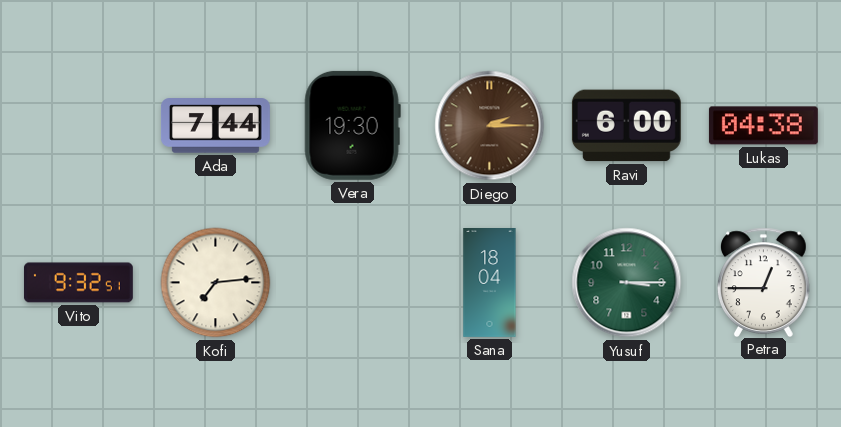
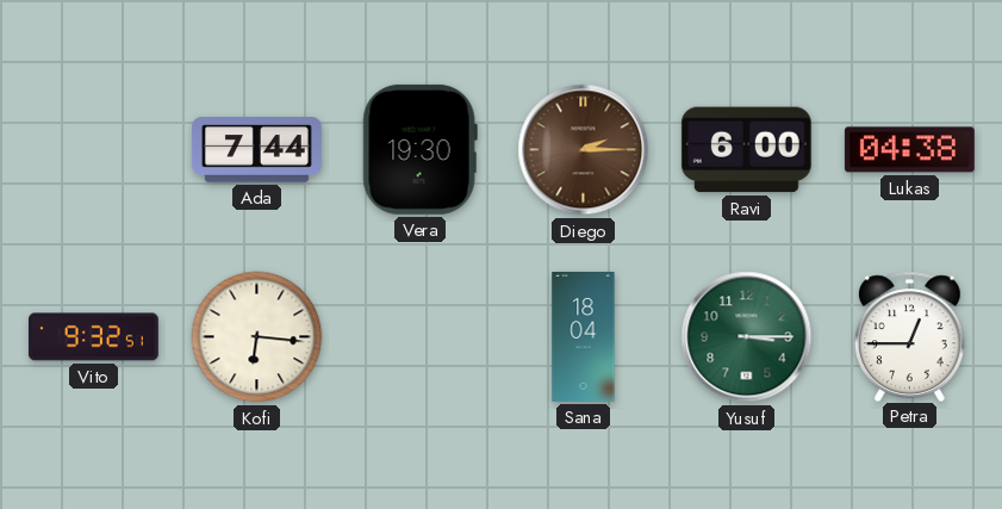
Kofi: 7:14 -> 6:16 (257, 337)
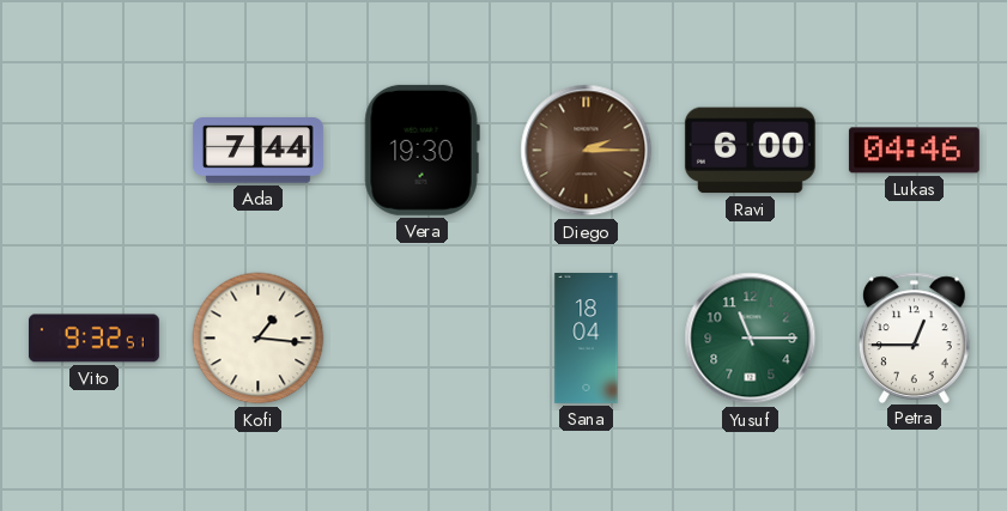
Lukas: 04:38 -> 04:46 (914, 151)
Kofi: 6:16 -> 1:16 (259, 339)
Yusuf: 3:15 -> 11:15 (751, 339)
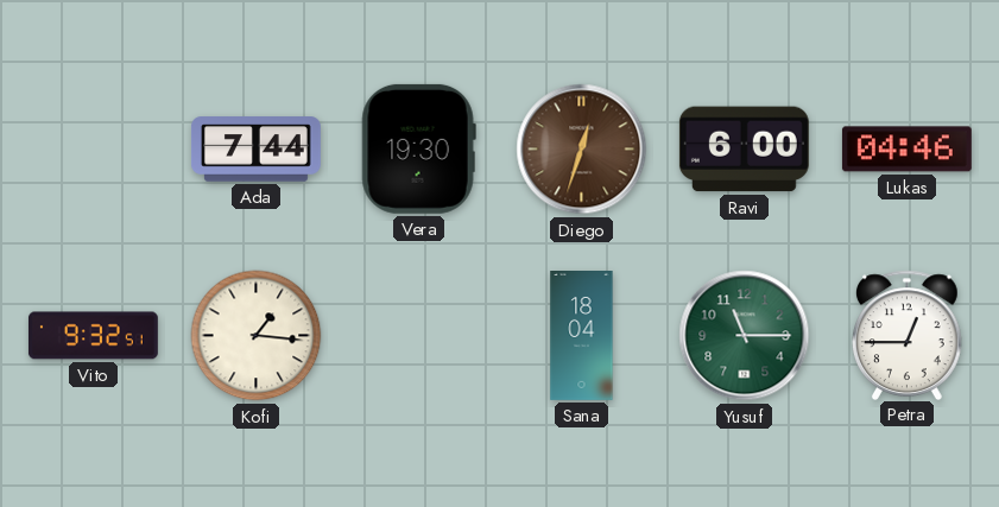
Diego: 2:15 -> 12:33 (582, 150)
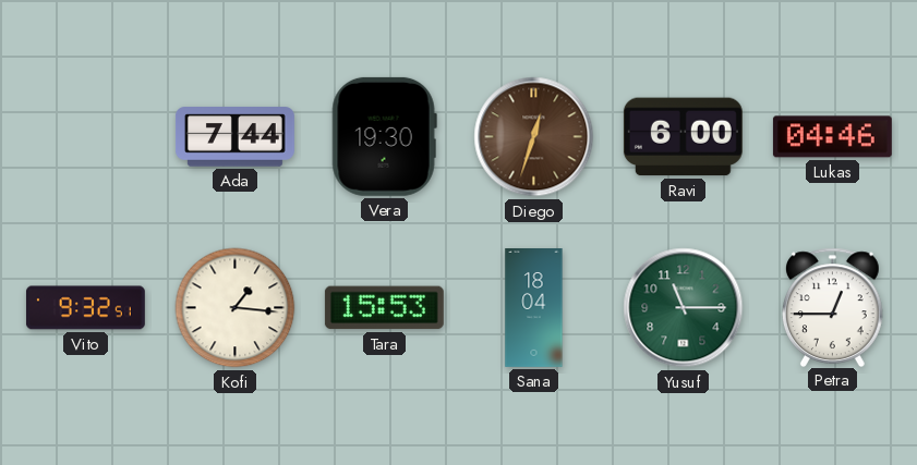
Tara: none -> 15:53 (384, 308)
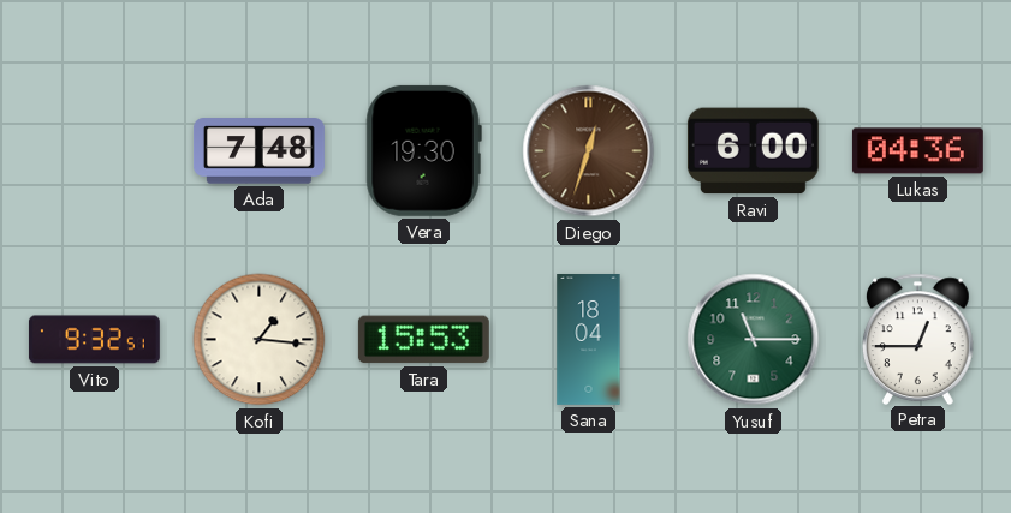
Ada: 7:44 -> 7:48 (258, 151)
Lukas: 04:46 -> 04:36 (917, 151)
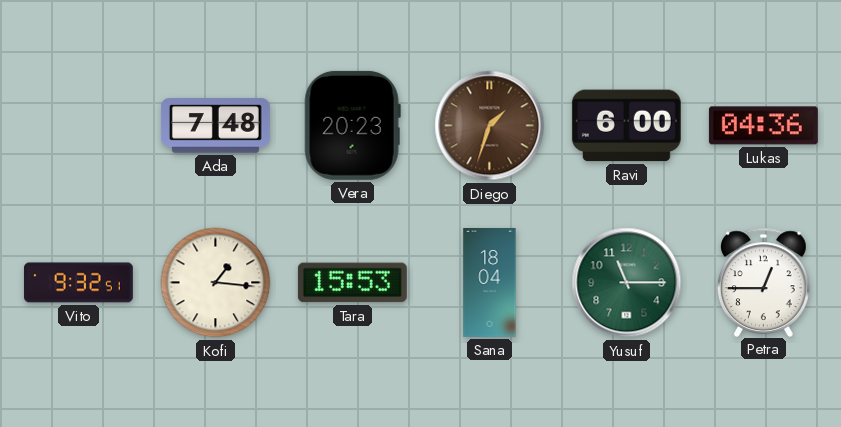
Vera: 19:30 -> 20:23 (352, 125)
Diego: 12:33 -> 1:33 (490, 126)
